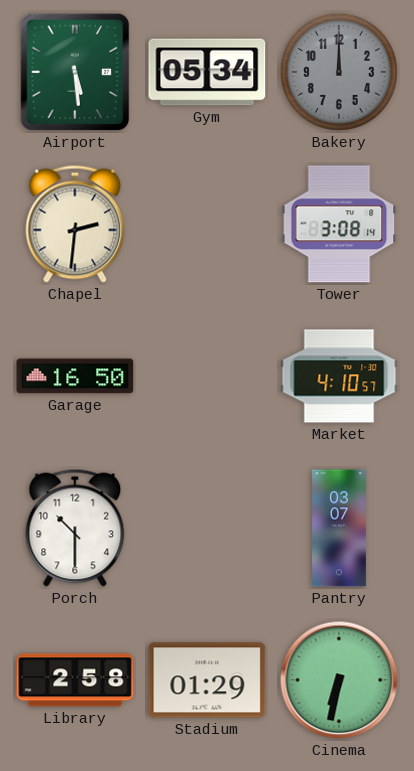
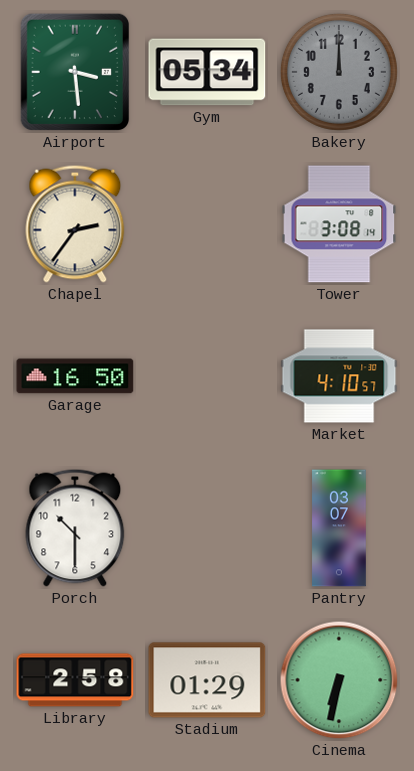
Airport: 5:29 -> 3:29 (75, 72)
Chapel: 2:31 -> 2:36 (75, 224)
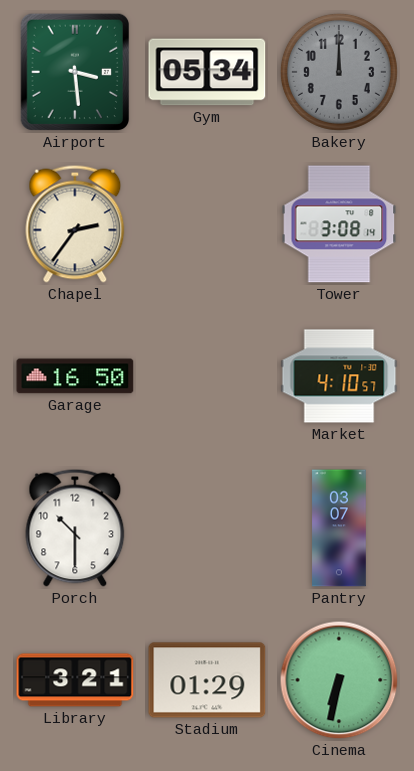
Library: 2:58 -> 3:21 (75, 680)
